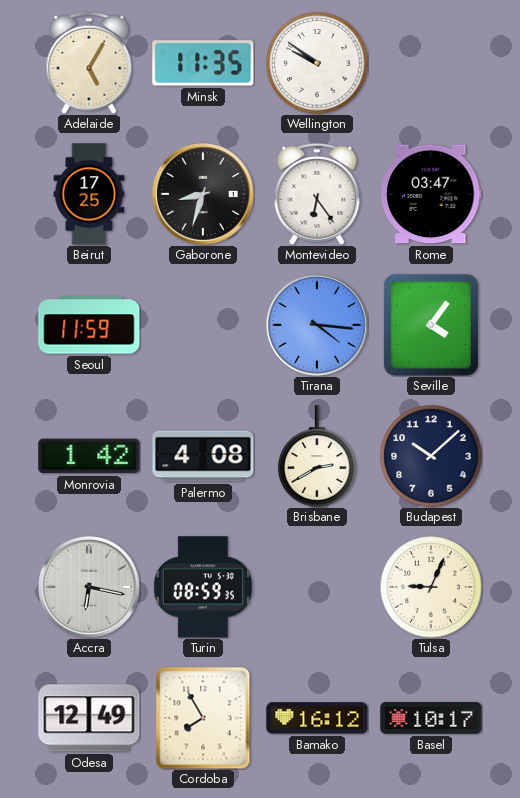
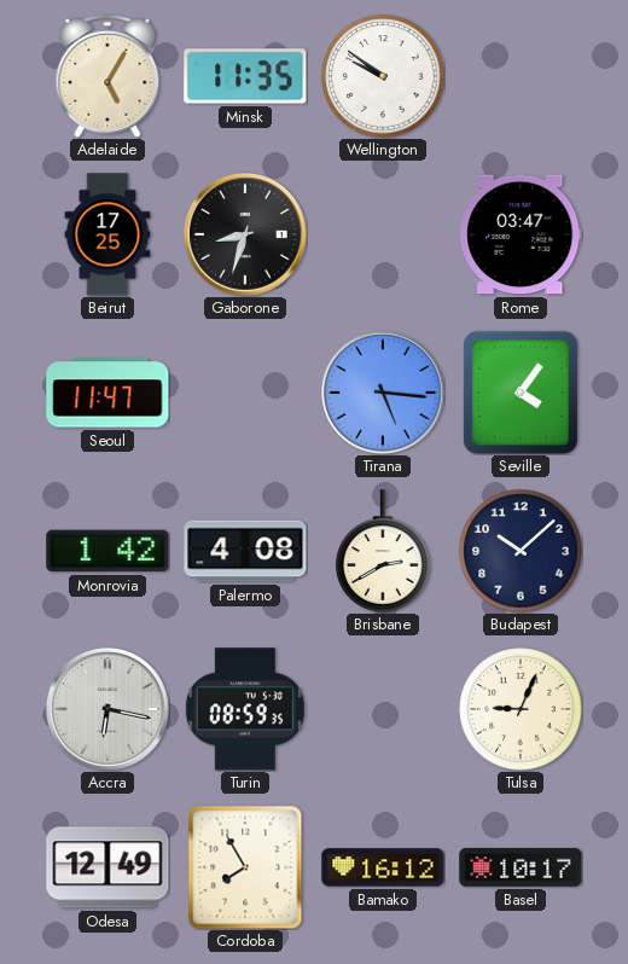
Montevideo: 6:24 -> none (317, 194)
Seoul: 11:59 -> 11:47 (107, 393)
Tirana: 4:16 -> 5:16 (384, 394)
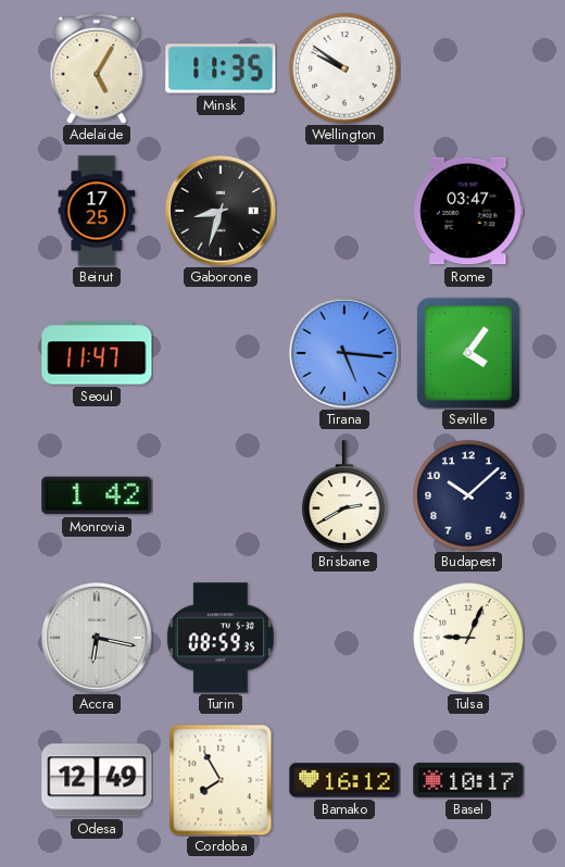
Palermo: 4:08 -> none (245, 551)
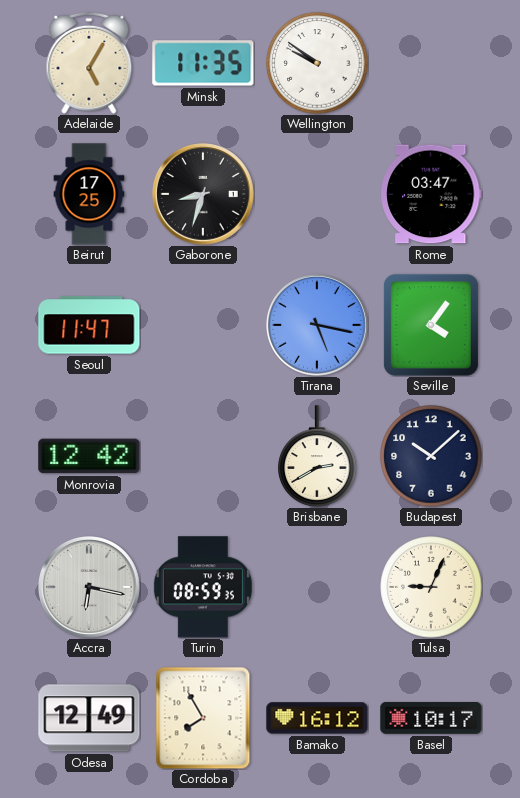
Tirana: 5:16 -> 5:17 (318, 326)
Monrovia: 1:42 -> 12:42 (89, 456)
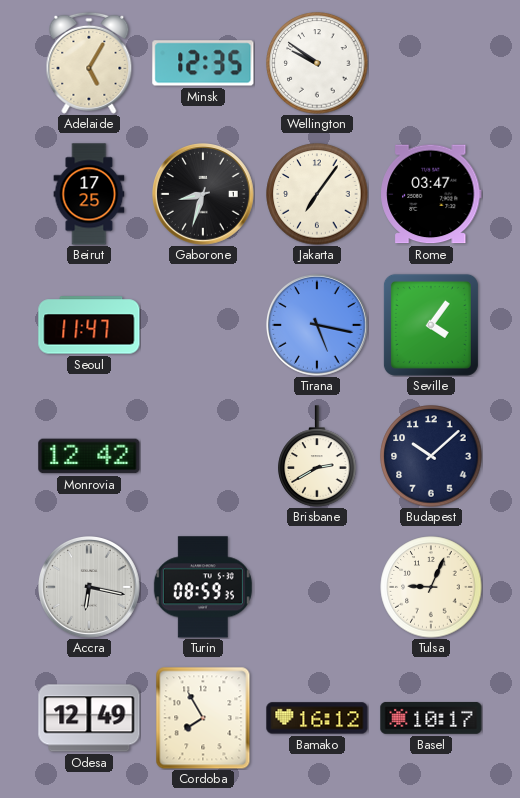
Minsk: 11:35 -> 12:35 (203, 63)
Jakarta: none -> 7:06 (317, 194)
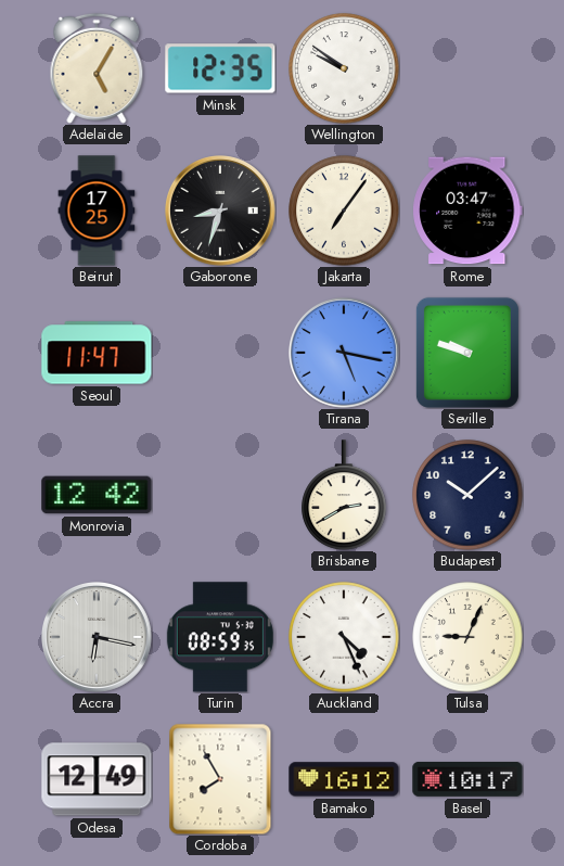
Seville: 4:06 -> 9:48 (467, 353)
Auckland: none -> 4:26 (344, 637)
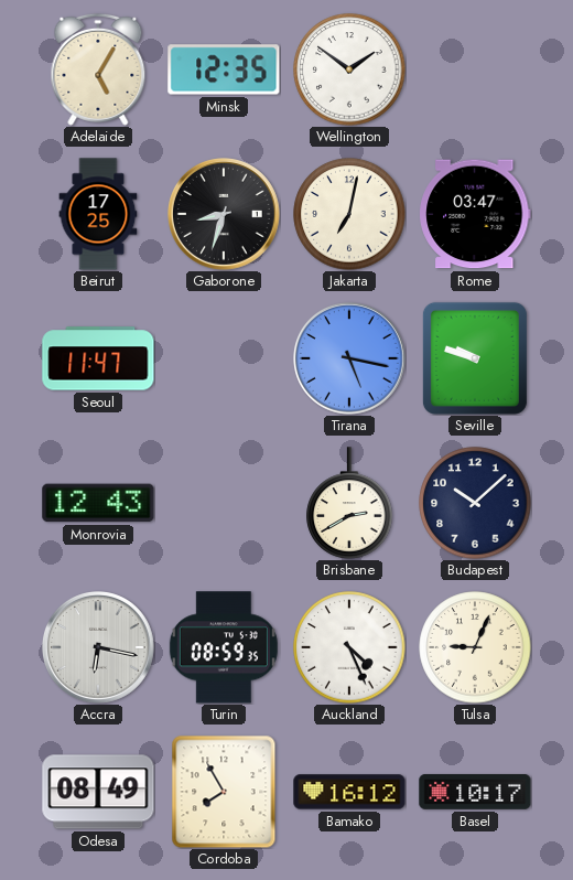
Wellington: 9:51 -> 1:51 (349, 69)
Jakarta: 7:06 -> 7:02 (349, 214)
Monrovia: 12:42 -> 12:43 (98, 503)
Odesa: 12:49 -> 08:49 (98, 792)
